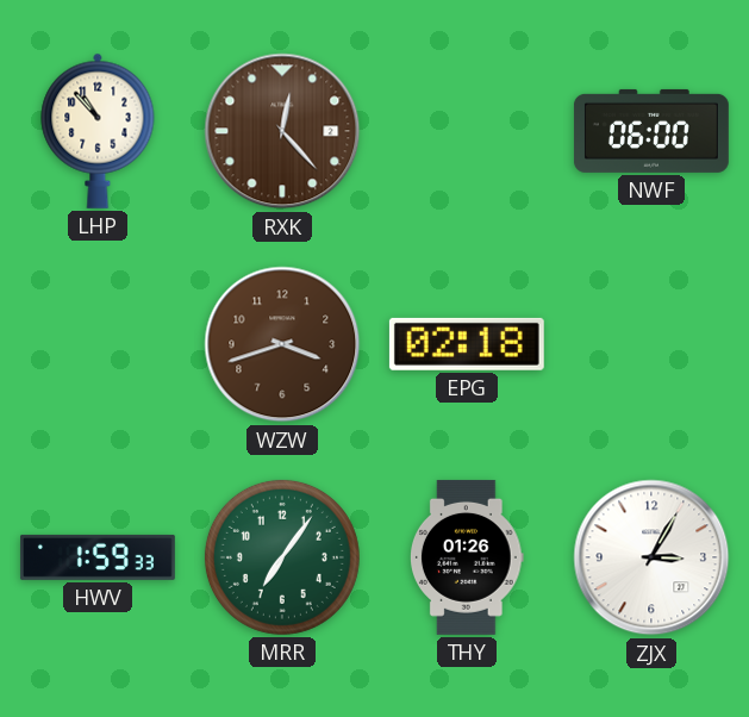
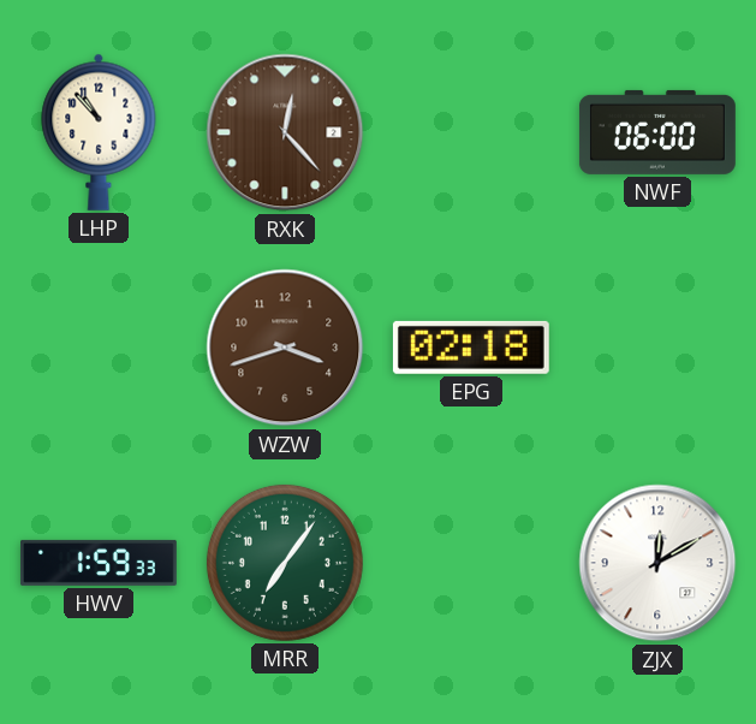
THY: 01:26 -> none (468, 557)
ZJX: 3:05 -> 12:10 (657, 563)
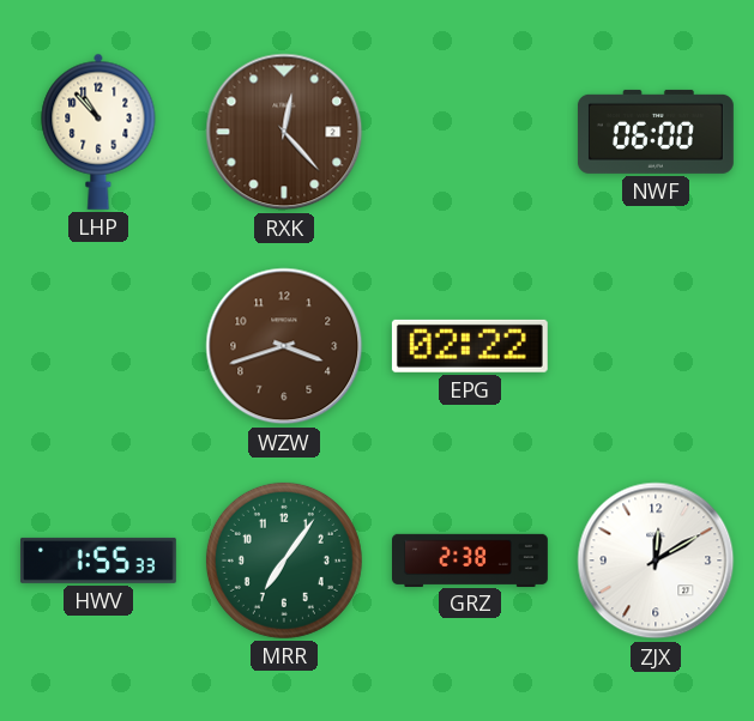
EPG: 02:18 -> 02:22 (470, 346)
HWV: 1:59 -> 1:55 (98, 561)
GRZ: none -> 2:38 (471, 559)
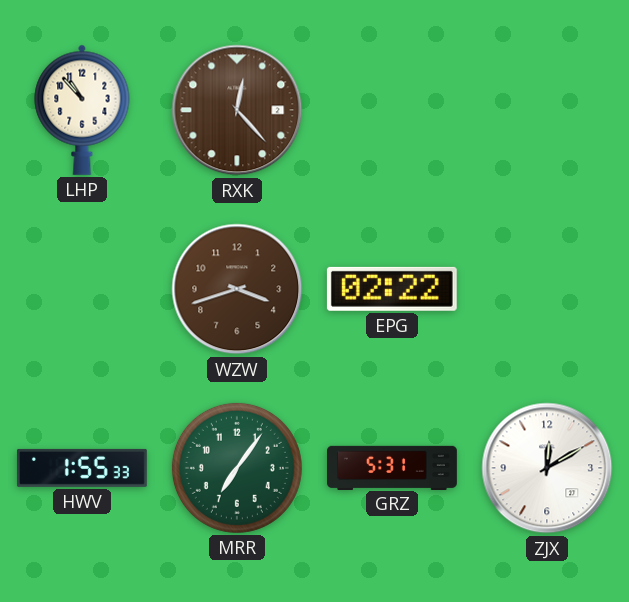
NWF: 06:00 -> none (656, 132)
GRZ: 2:38 -> 5:31 (393, 467)
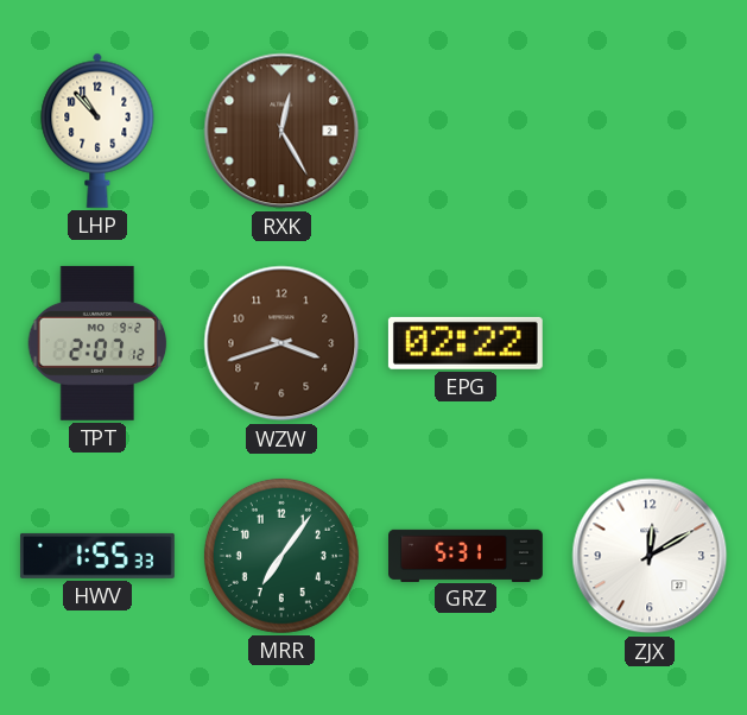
RXK: 12:23 -> 12:25 (281, 131)
TPT: none -> 2:07 (97, 343)
